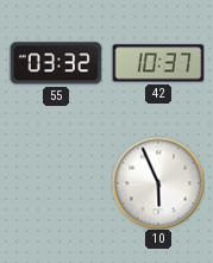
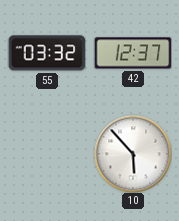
42: 10:37 -> 12:37 (133, 53)
10: 5:56 -> 5:53 (133, 154)
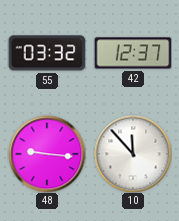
48: none -> 9:16 (47, 154)
10: 5:53 -> 11:53 (133, 154)
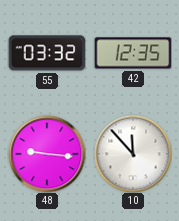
42: 12:37 -> 12:35 (133, 53)
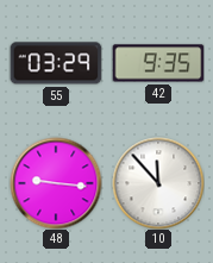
55: 03:32 -> 03:29 (56, 63)
42: 12:35 -> 9:35 (158, 63)
